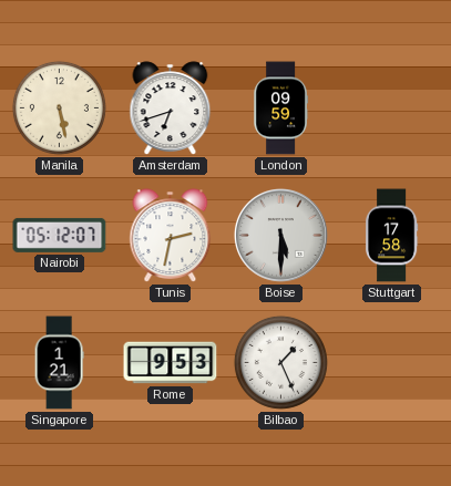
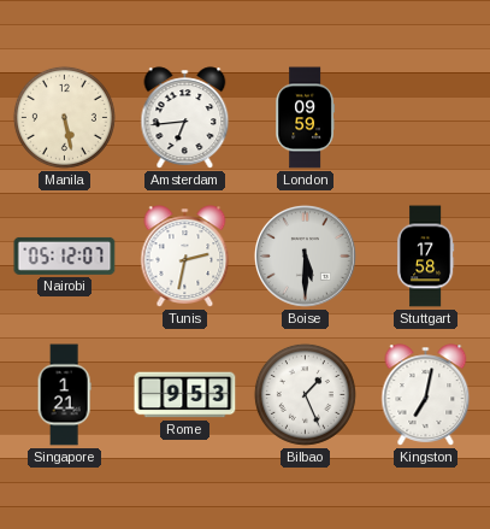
Amsterdam: 6:42 -> 6:44 (185, 118)
Kingston: none -> 7:02 (426, 395)
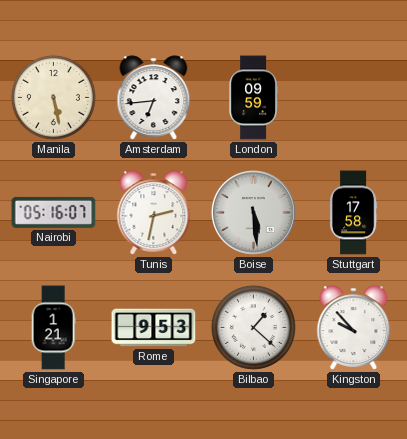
Nairobi: 05:12 -> 05:16 (54, 212)
Boise: 5:30 -> 5:29 (254, 213)
Bilbao: 1:26 -> 1:22 (253, 327)
Kingston: 7:02 -> 9:53 (354, 328)
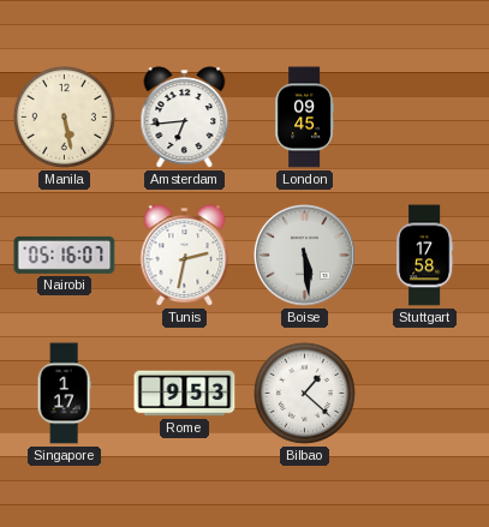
London: 09:59 -> 09:45 (304, 118)
Singapore: 1:21 -> 1:17 (64, 394)
Kingston: 9:53 -> none (354, 328)
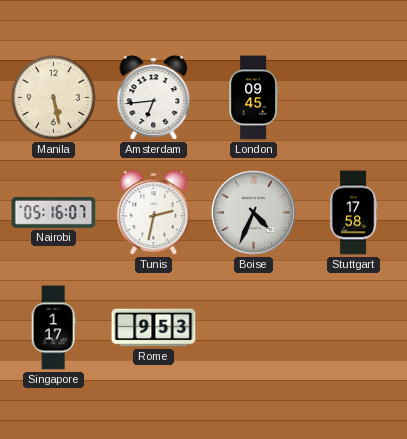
Boise: 5:29 -> 4:34 (254, 213)
Bilbao: 1:22 -> none (304, 393)
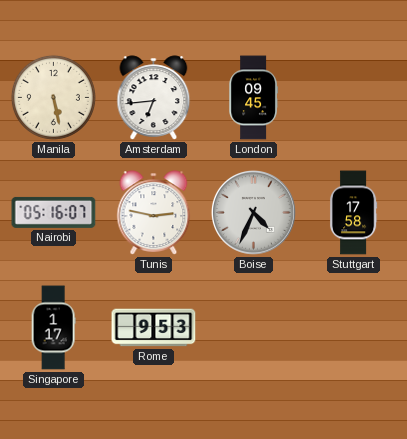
Tunis: 2:32 -> 2:47 (154, 213)
